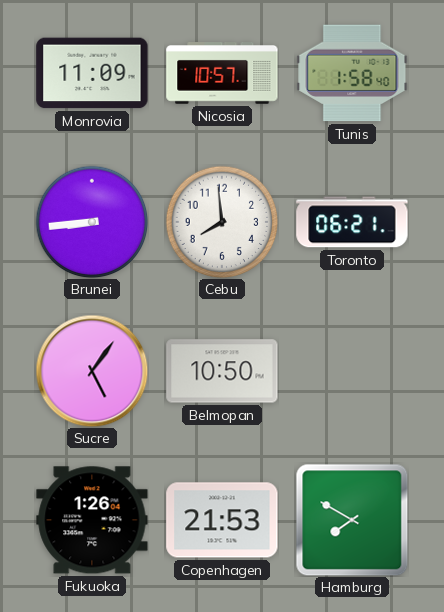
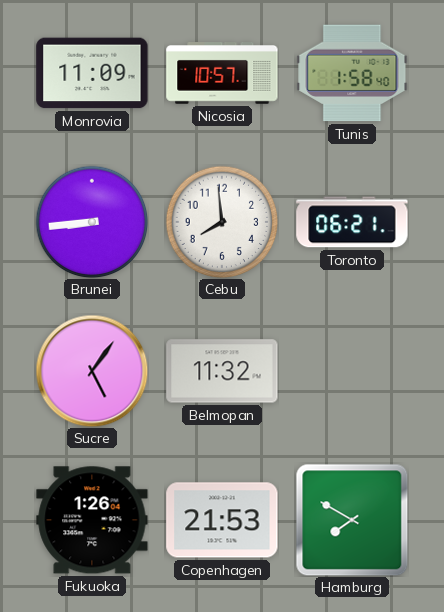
Belmopan: 10:50 -> 11:32 (222, 371)
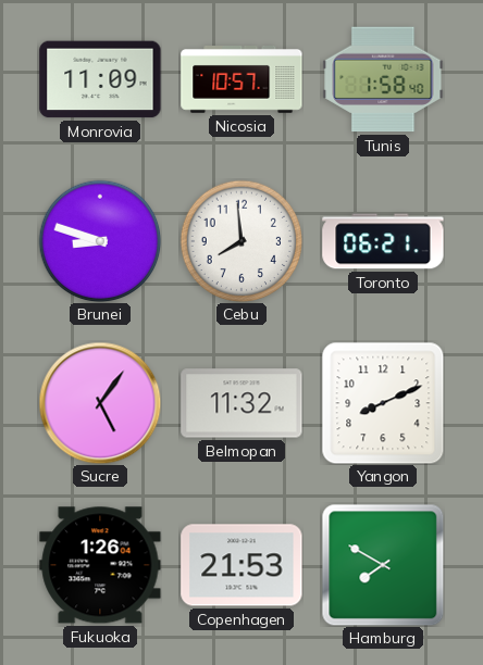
Brunei: 8:44 -> 8:48 (100, 241)
Yangon: none -> 8:11 (383, 403)
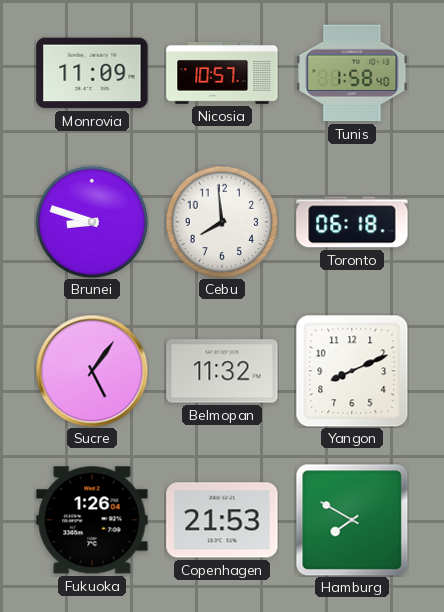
Toronto: 06:21 -> 06:18 (352, 222)
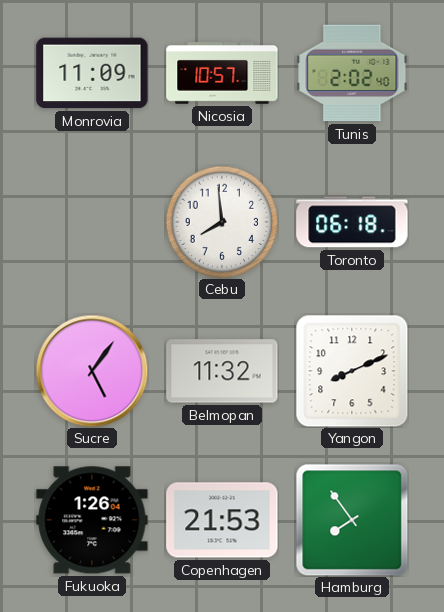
Tunis: 1:58 -> 2:02 (352, 73)
Brunei: 8:48 -> none (92, 222)
Hamburg: 7:50 -> 7:54 (352, 520)
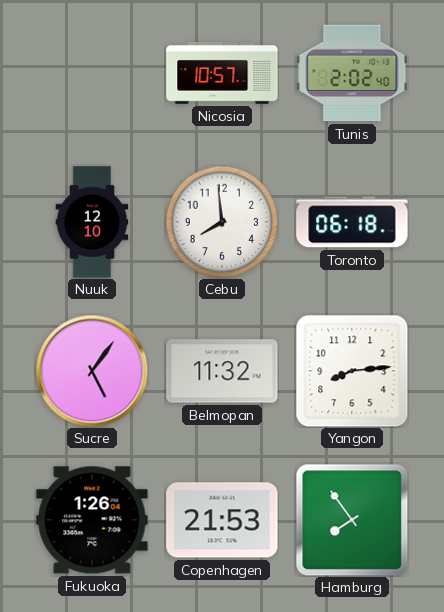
Monrovia: 11:09 -> none (92, 73)
Nuuk: none -> 12:10 (92, 222)
Yangon: 8:11 -> 8:14 (352, 371)
